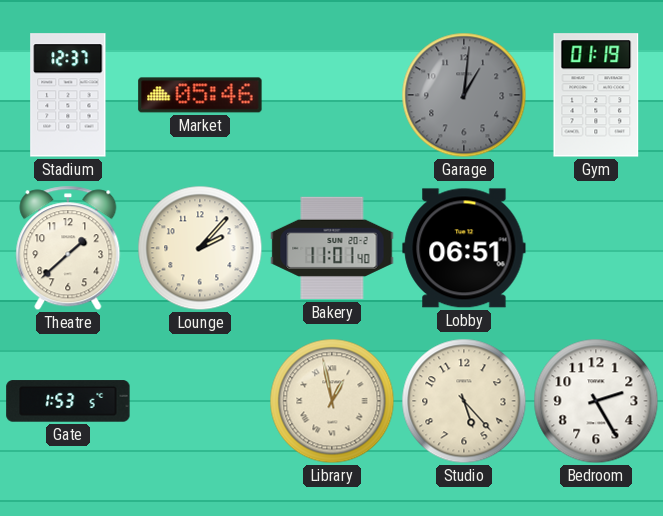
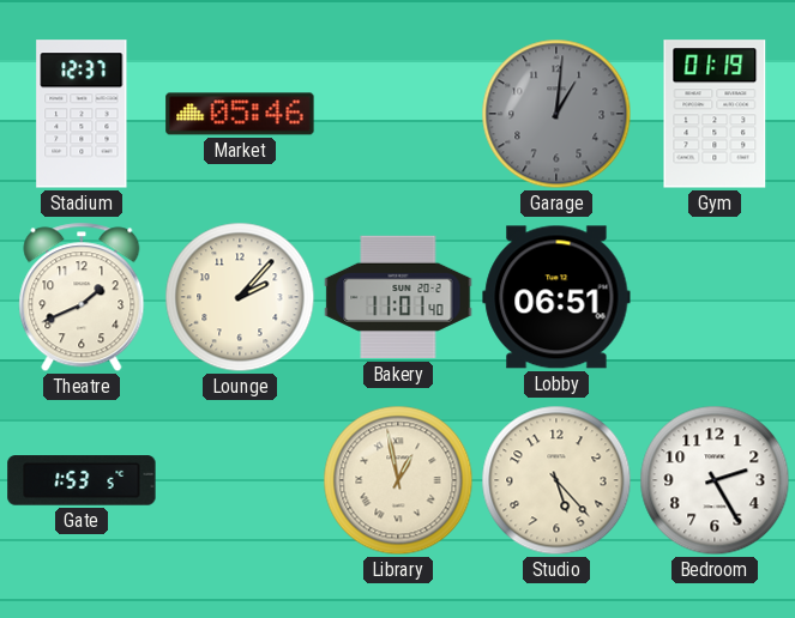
Theatre: 1:38 -> 1:41 (82, 297)
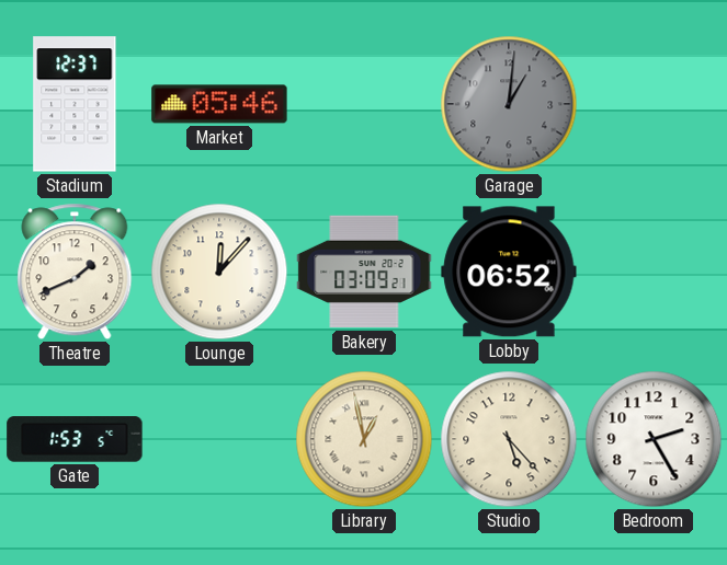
Gym: 01:19 -> none (715, 114)
Lounge: 2:07 -> 12:07 (219, 272)
Bakery: 11:01 -> 03:09 (364, 272)
Lobby: 06:51 -> 06:52 (509, 272)
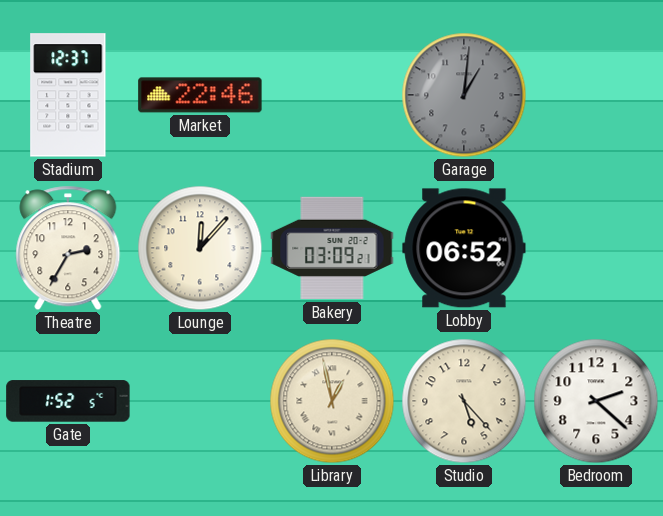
Market: 05:46 -> 22:46 (200, 95)
Theatre: 1:41 -> 2:35 (68, 248)
Gate: 1:53 -> 1:52 (68, 401)
Bedroom: 2:25 -> 2:22 (596, 401)
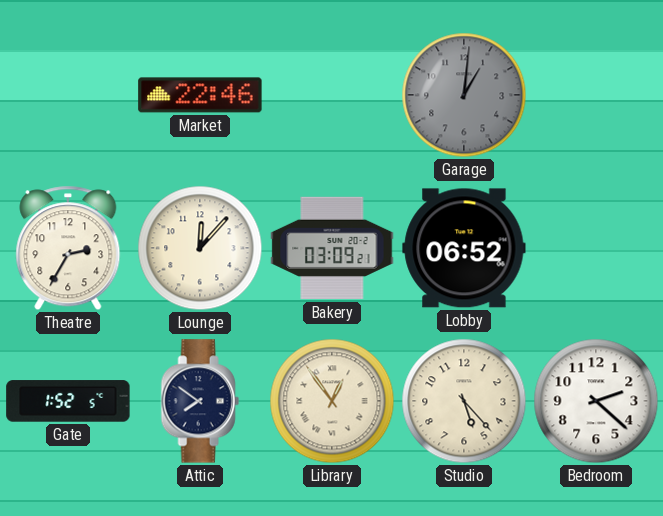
Stadium: 12:37 -> none (68, 95)
Attic: none -> 7:51 (200, 401)
Library: 12:58 -> 12:54 (332, 401)
